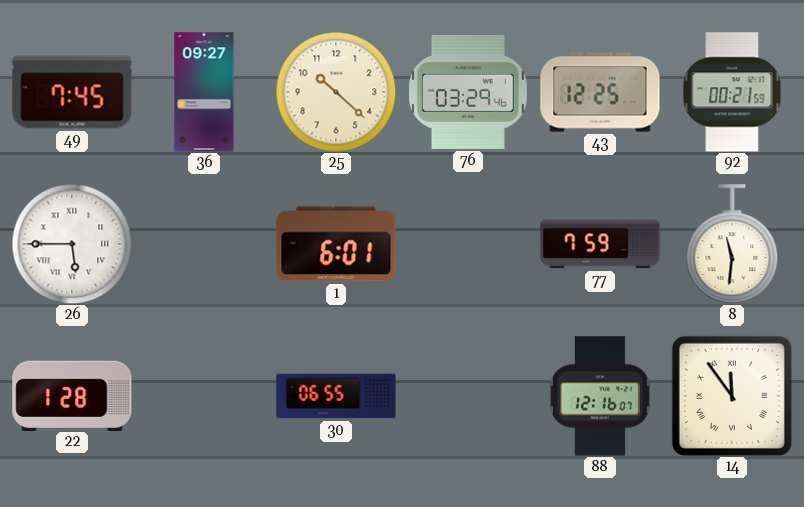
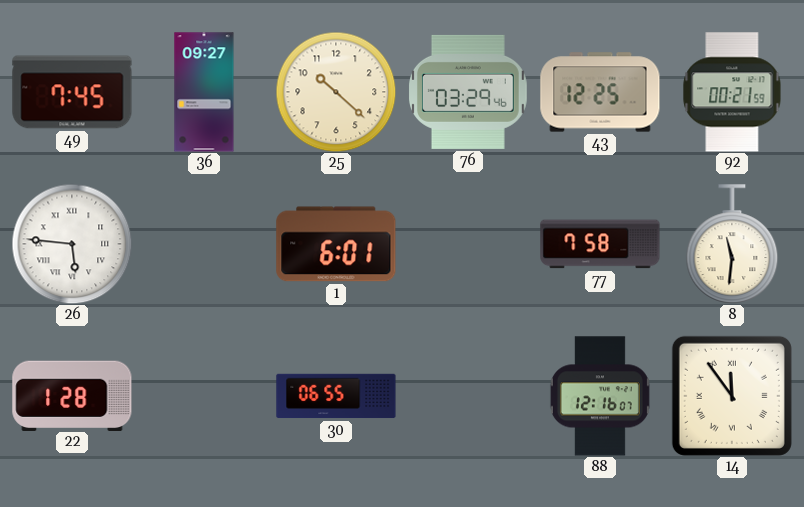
26: 5:45 -> 5:46 (72, 244)
77: 7:59 -> 7:58 (600, 244)
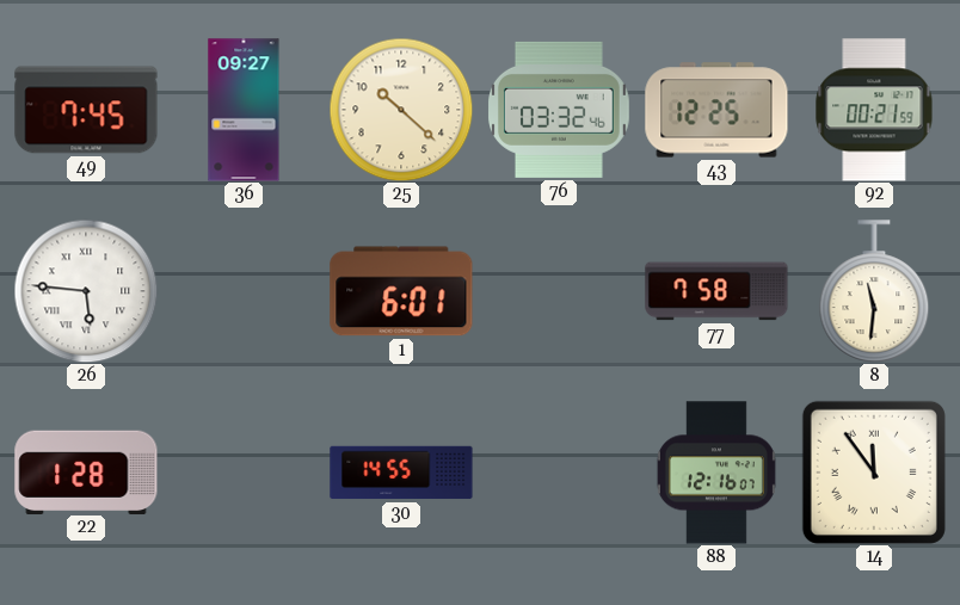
76: 03:29 -> 03:32 (560, 110)
30: 06:55 -> 14:55 (401, 473)
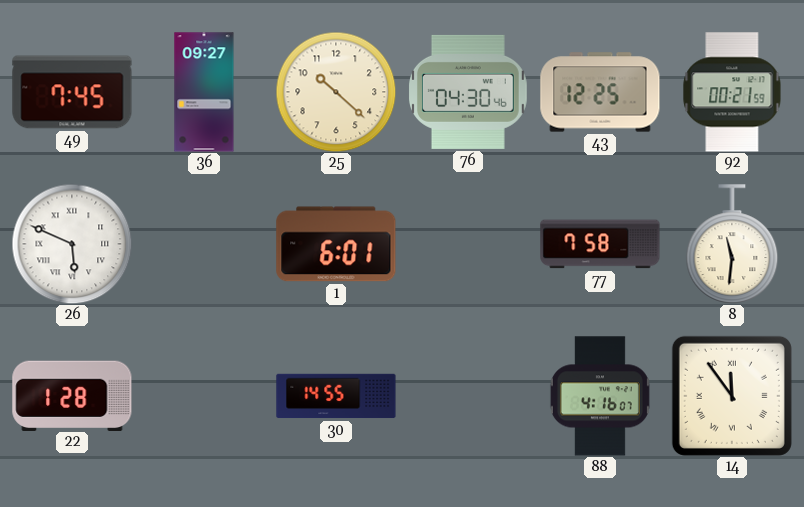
76: 03:32 -> 04:30 (469, 92)
26: 5:46 -> 5:49 (72, 244)
88: 12:16 -> 4:16 (600, 396)
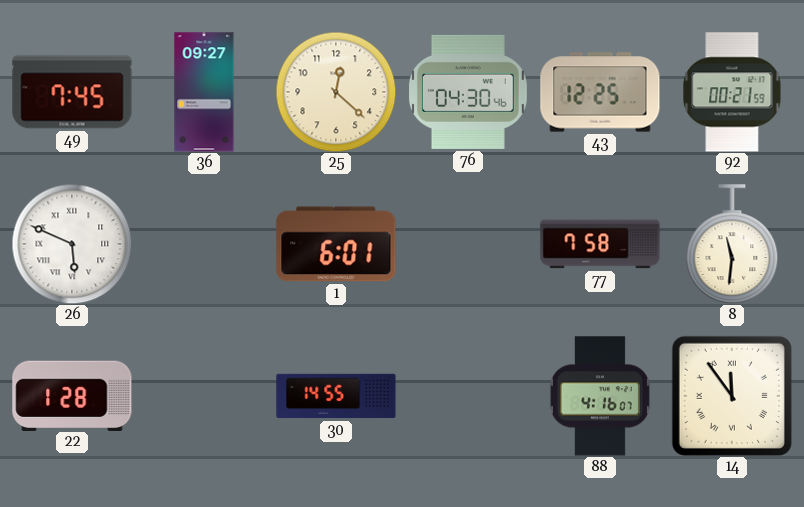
25: 10:22 -> 12:22 (336, 92)
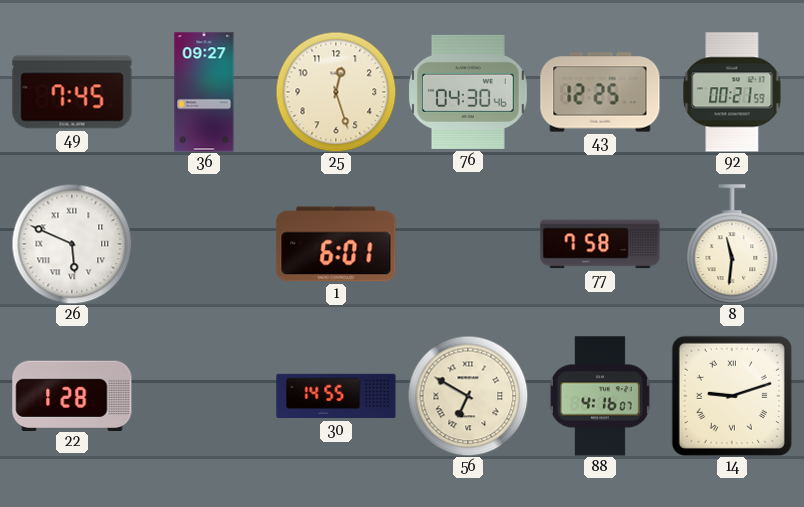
25: 12:22 -> 12:27 (336, 92)
56: none -> 6:50 (468, 396)
14: 11:54 -> 9:12 (732, 396)
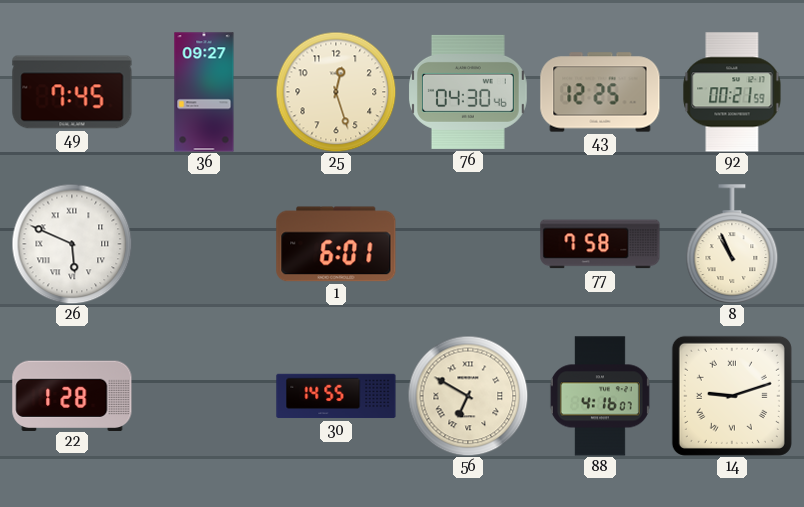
8: 11:31 -> 10:56 (732, 244)
